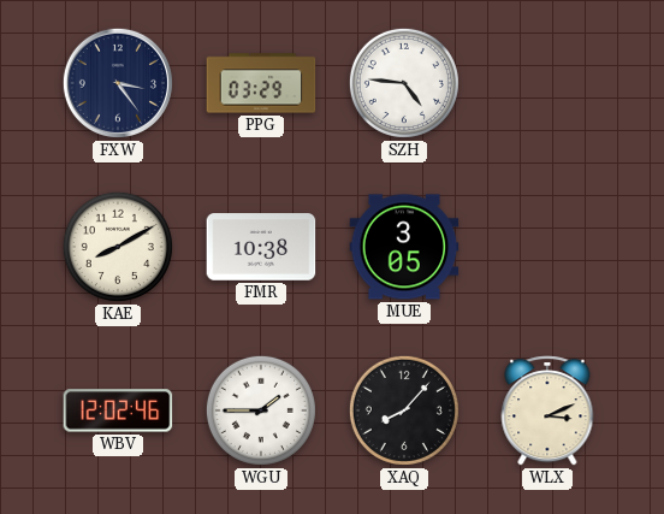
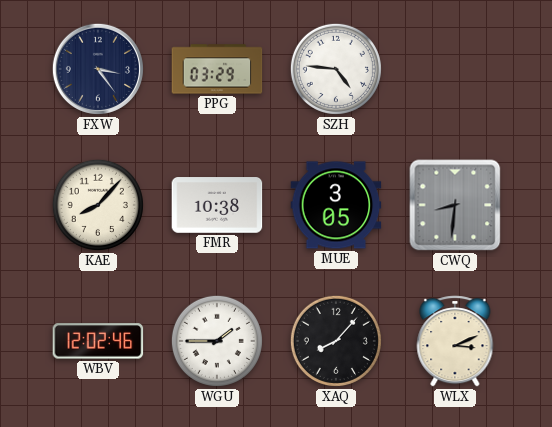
KAE: 8:10 -> 8:07 (98, 205)
CWQ: none -> 8:31 (455, 205)
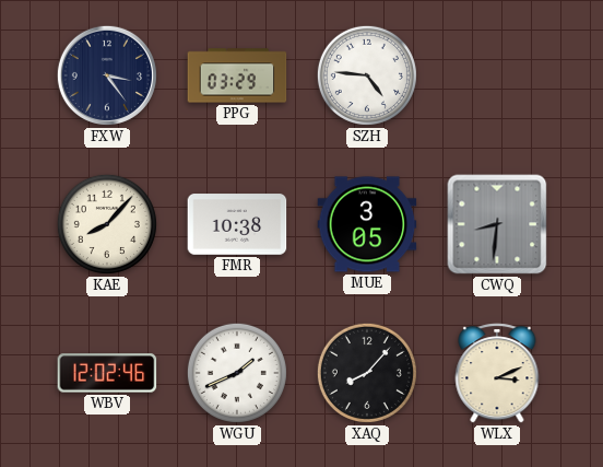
WGU: 1:45 -> 1:41 (237, 373)
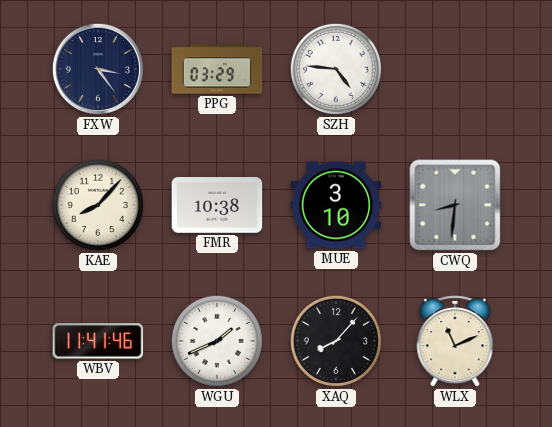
MUE: 3:05 -> 3:10 (336, 205)
WBV: 12:02 -> 11:41 (98, 341)
WLX: 3:11 -> 11:11 (455, 341)
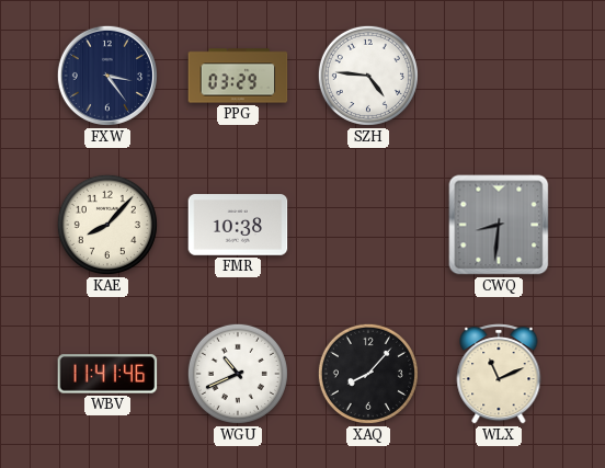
MUE: 3:10 -> none (336, 205)
WGU: 1:41 -> 10:41 (238, 374)
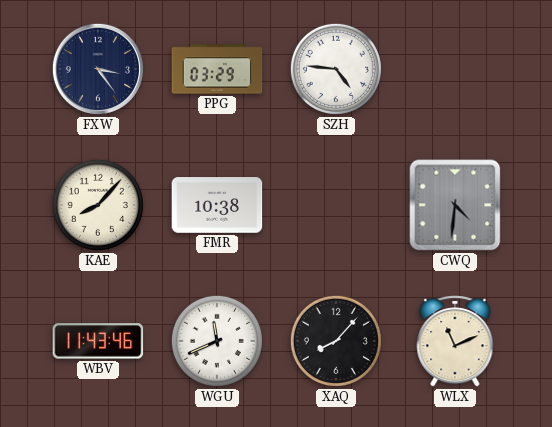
CWQ: 8:31 -> 4:31 (455, 205)
WBV: 11:41 -> 11:43 (98, 341)
WGU: 10:41 -> 11:41 (217, 341)
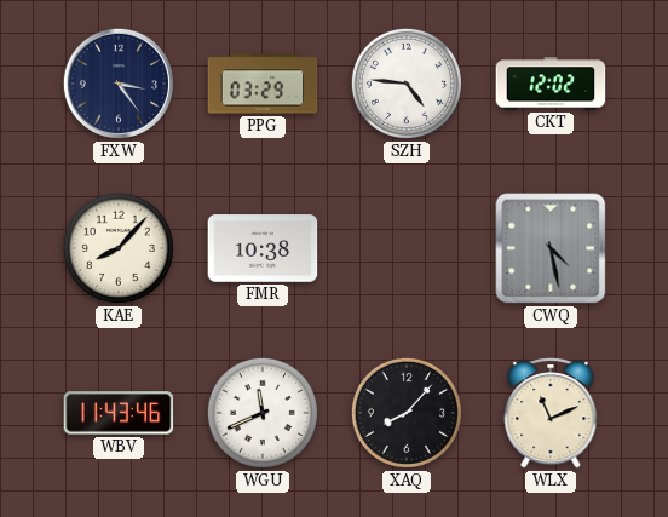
CKT: none -> 12:02 (551, 84)
CWQ: 4:31 -> 4:28 (551, 248)
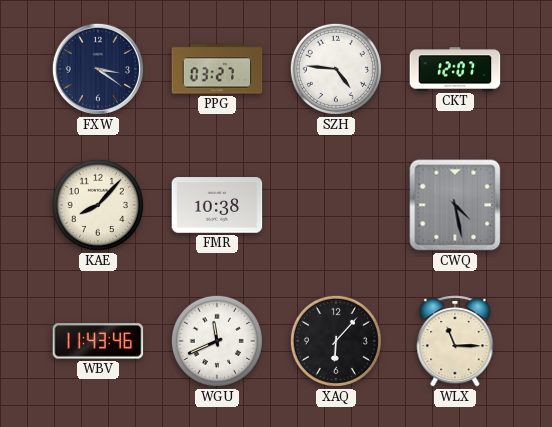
FXW: 3:24 -> 3:21 (98, 69)
PPG: 03:29 -> 03:27 (217, 69)
CKT: 12:02 -> 12:07 (455, 69)
XAQ: 8:07 -> 6:07 (336, 341)
WLX: 11:11 -> 11:15 (455, 341)
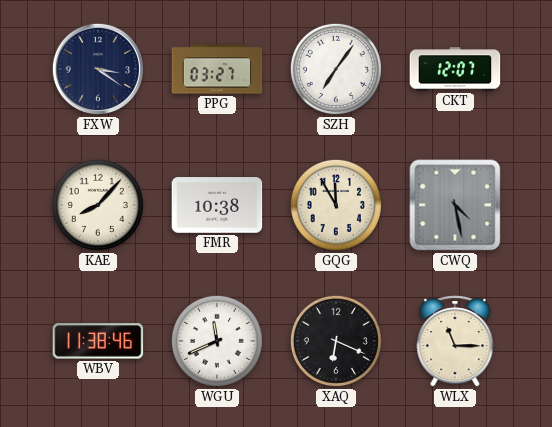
SZH: 4:46 -> 7:06 (336, 69)
GQG: none -> 11:55 (336, 205)
WBV: 11:43 -> 11:38 (98, 341)
XAQ: 6:07 -> 6:19 (336, 341)
